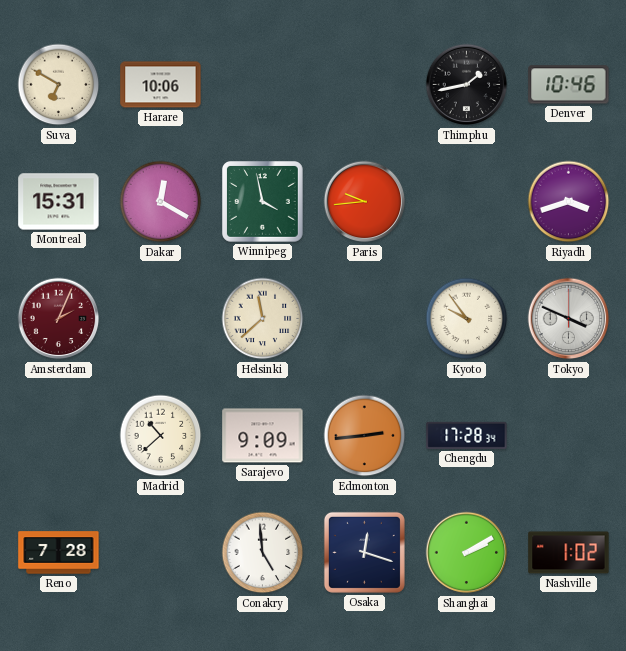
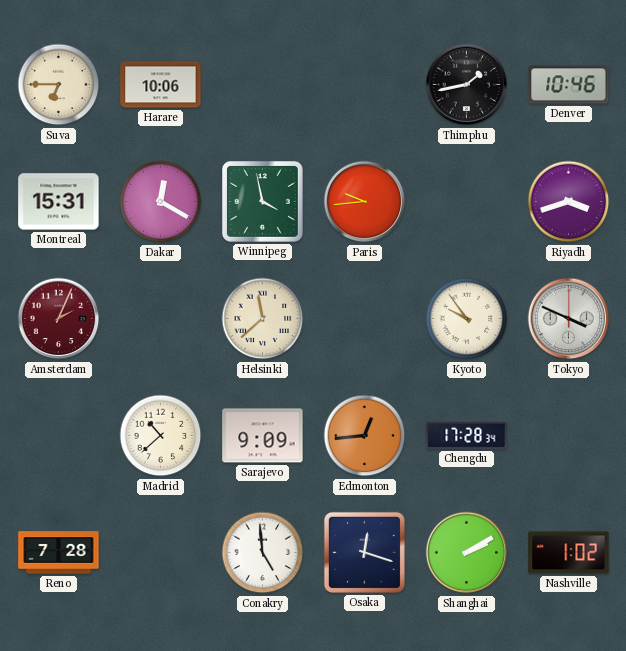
Suva: 6:50 -> 6:45 (59, 85)
Edmonton: 2:44 -> 12:44 (365, 436)
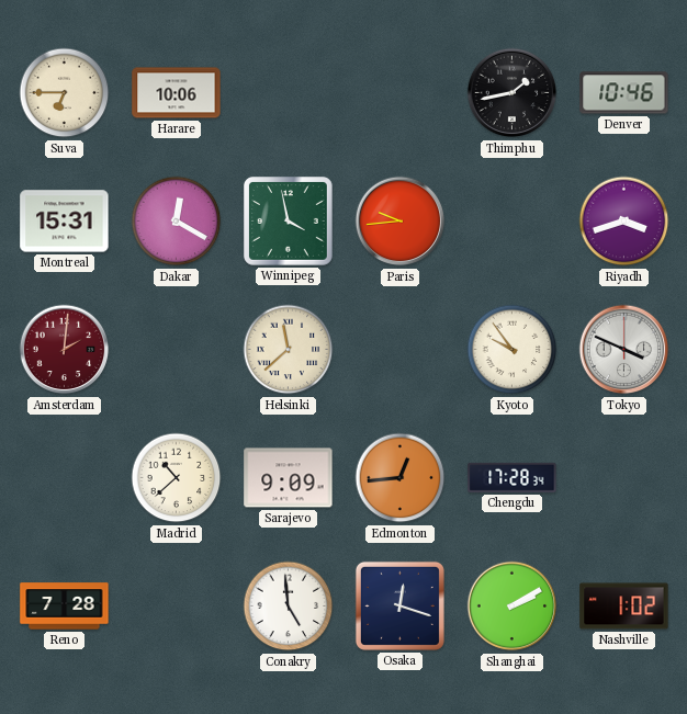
Amsterdam: 2:04 -> 2:01 (65, 350)
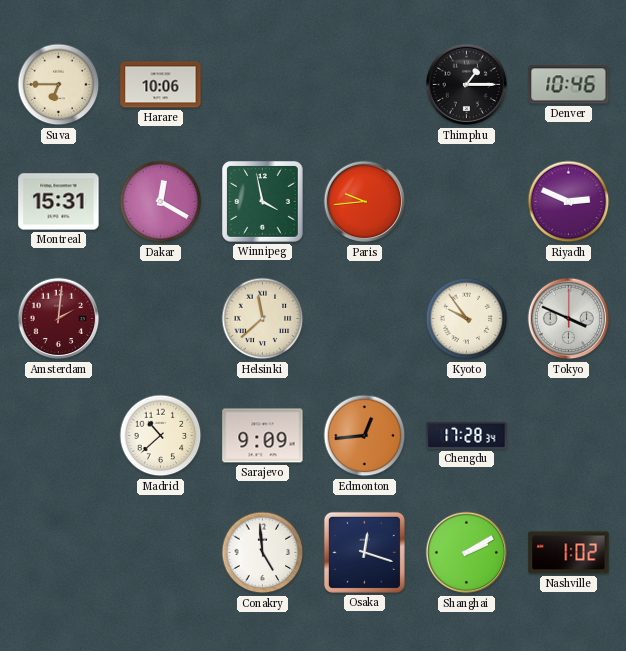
Thimphu: 1:43 -> 1:15 (467, 85)
Riyadh: 3:42 -> 2:49 (569, 202)
Reno: 7:28 -> none (65, 607)
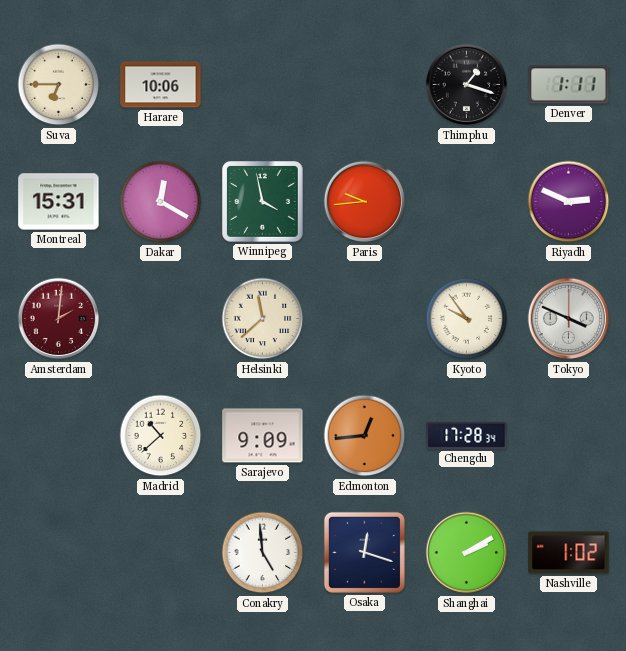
Thimphu: 1:15 -> 1:18 (467, 85)
Denver: 10:46 -> 1:11 (569, 85)
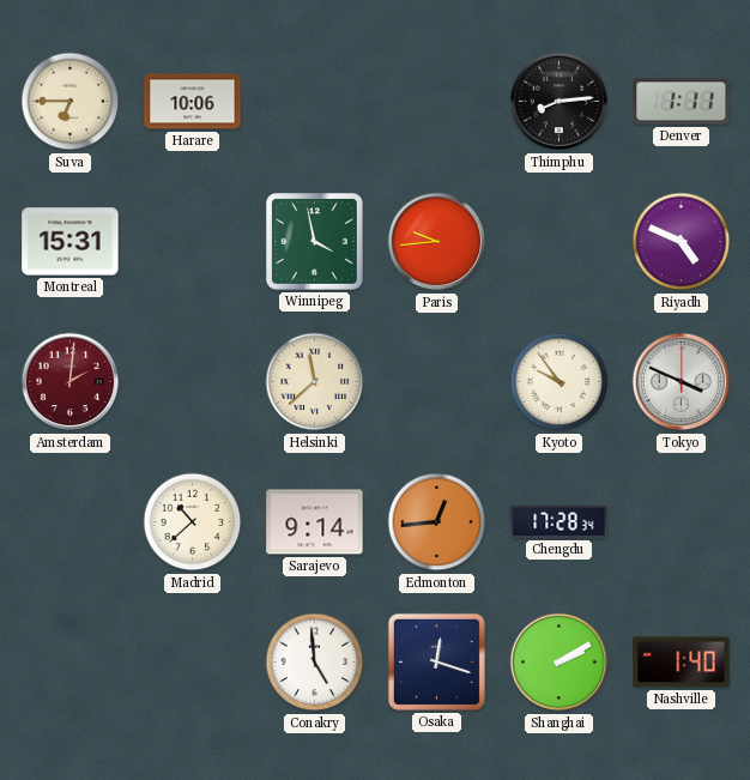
Thimphu: 1:18 -> 8:14 (560, 102)
Dakar: 12:20 -> none (161, 202)
Riyadh: 2:49 -> 4:49 (682, 242)
Sarajevo: 9:09 -> 9:14 (315, 522)
Nashville: 1:02 -> 1:40 (682, 663)
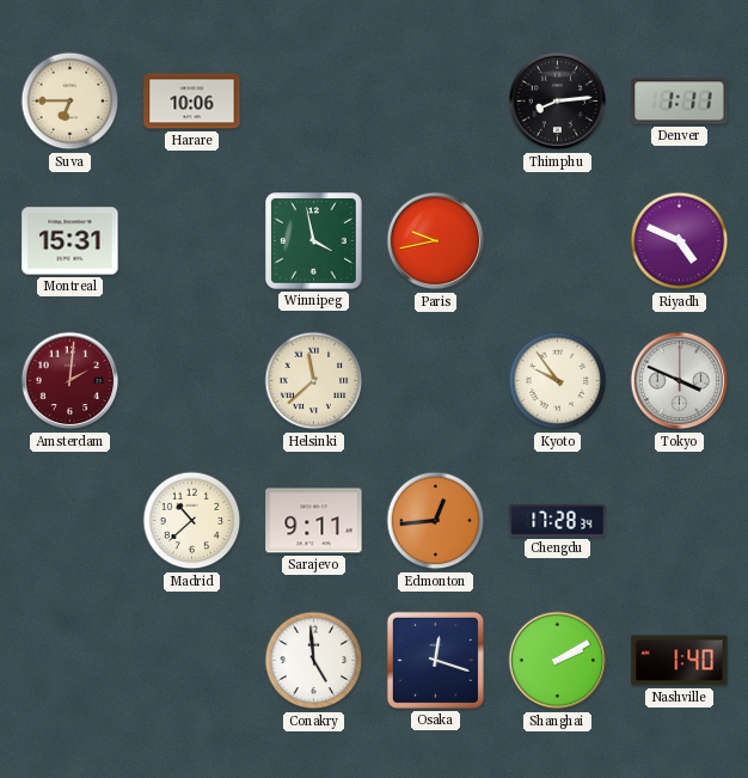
Paris: 9:44 -> 9:43 (436, 241)
Sarajevo: 9:14 -> 9:11 (314, 521)
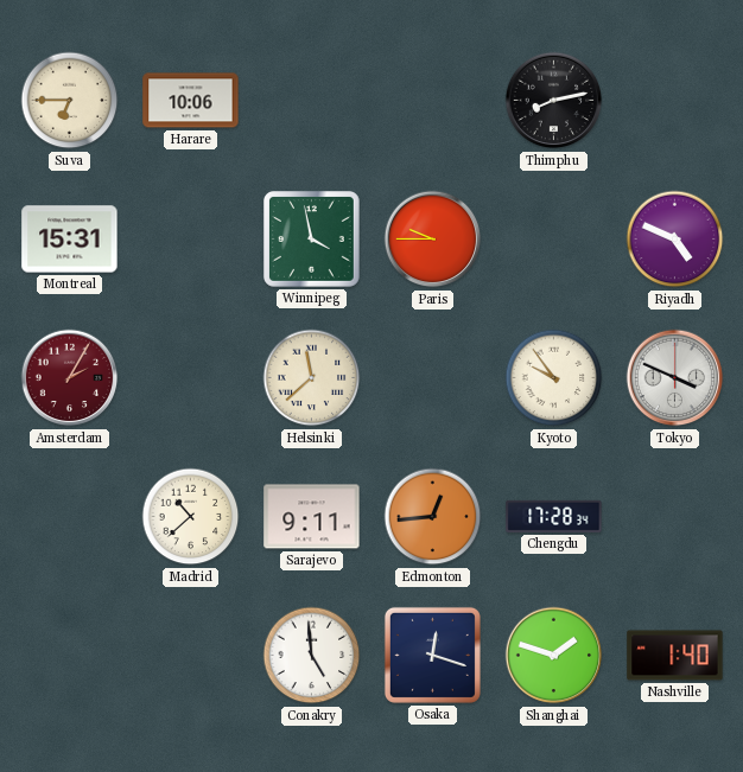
Thimphu: 8:14 -> 8:13 (554, 101)
Denver: 1:11 -> none (680, 102)
Paris: 9:43 -> 9:45 (433, 240)
Amsterdam: 2:01 -> 2:05 (70, 378)
Shanghai: 2:10 -> 1:48 (554, 656)
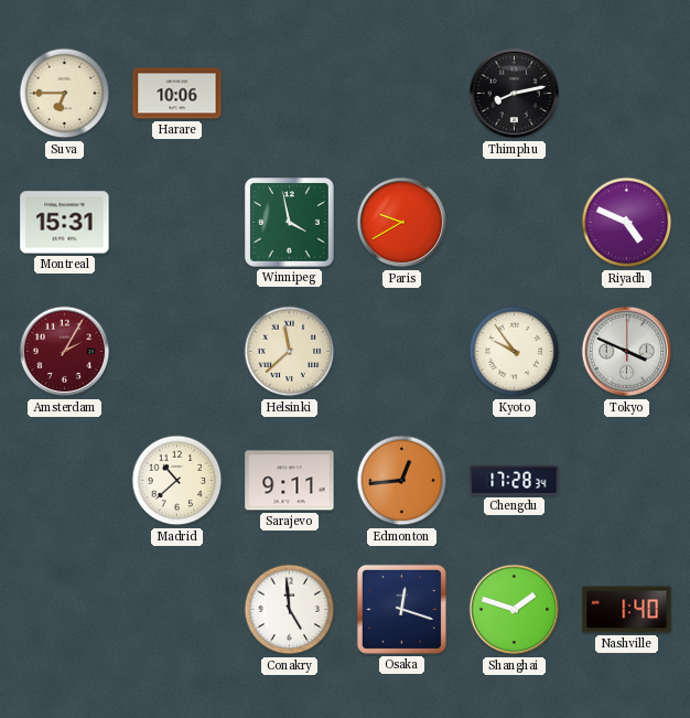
Paris: 9:45 -> 9:40 (402, 223)
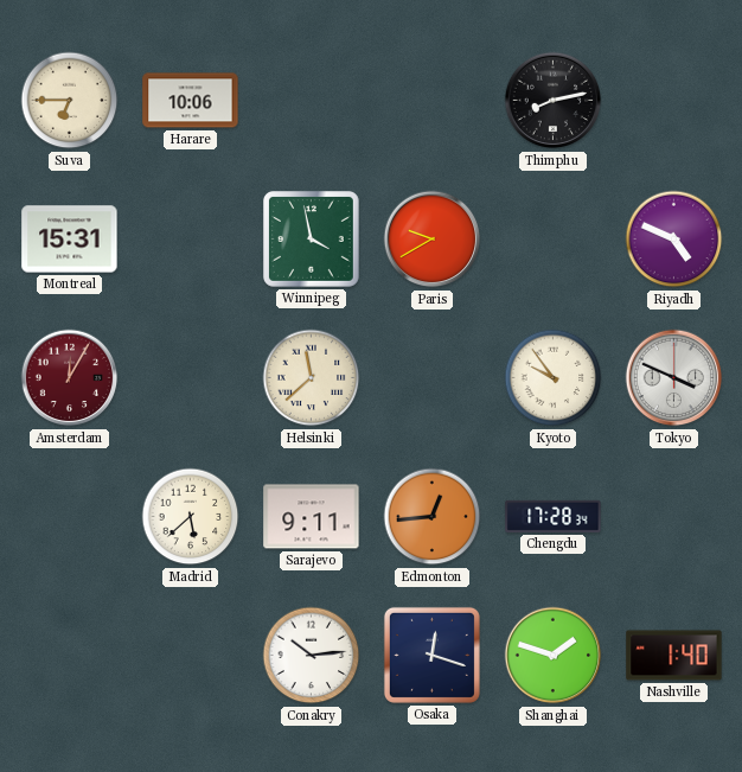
Amsterdam: 2:05 -> 12:05 (70, 378)
Madrid: 10:38 -> 5:38 (191, 517)
Conakry: 4:59 -> 10:14 (312, 656)
